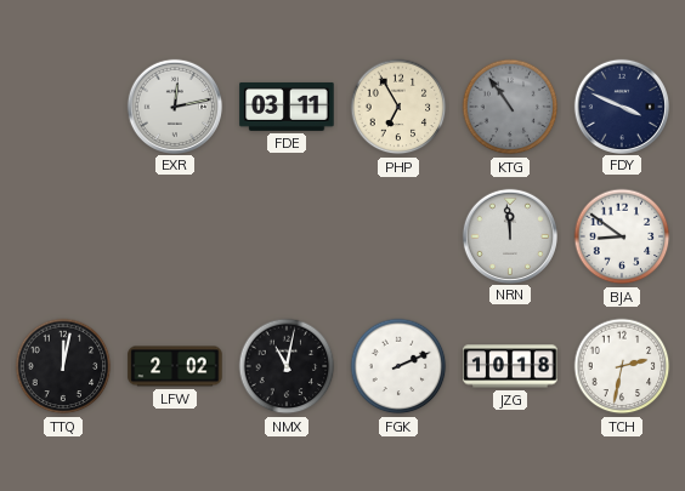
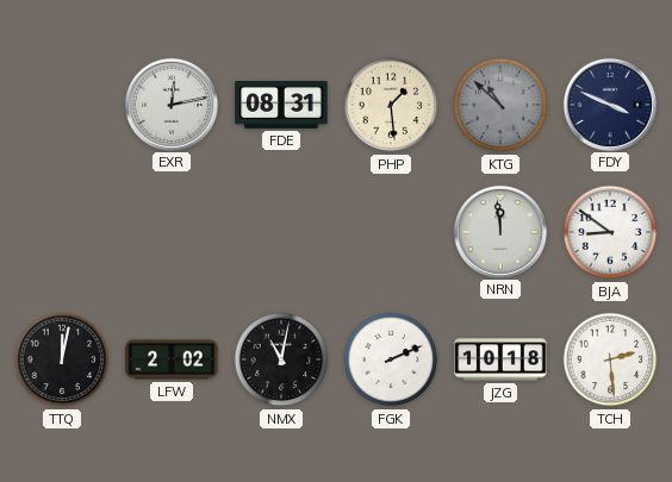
FDE: 03:11 -> 08:31 (281, 105)
PHP: 6:55 -> 1:29 (391, 105)
KTG: 10:54 -> 10:52 (500, 105)
TCH: 2:32 -> 2:29 (610, 359)
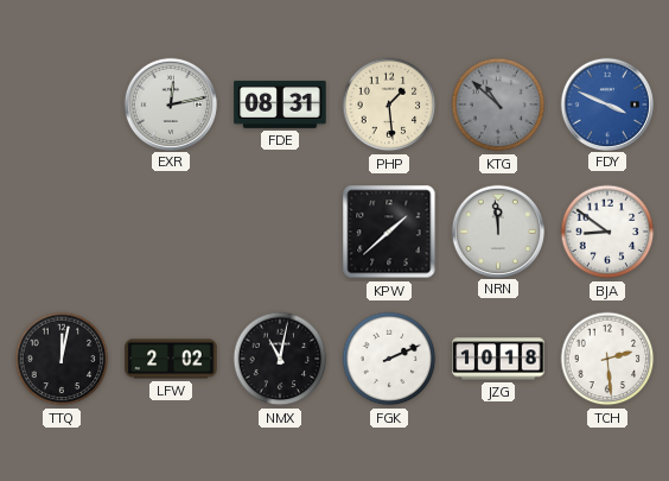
FDY dial: navy -> blue (606, 103)
KPW: none -> 1:38 (389, 232)
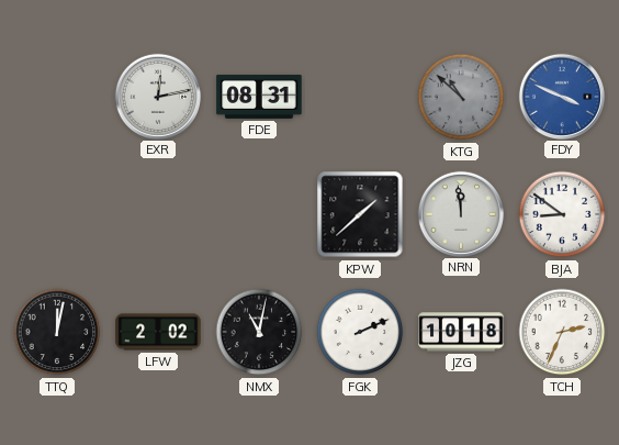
PHP: 1:29 -> none (389, 105)
TCH: 2:29 -> 2:34 (562, 332)
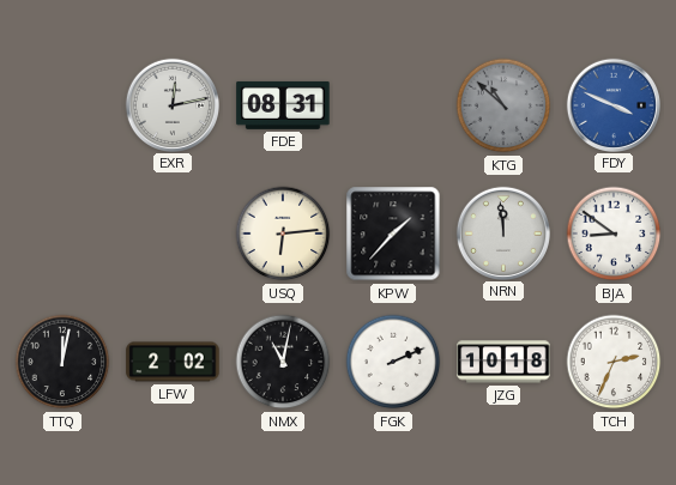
USQ: none -> 6:14 (283, 234)
KPW: 1:38 -> 1:37 (393, 234)
